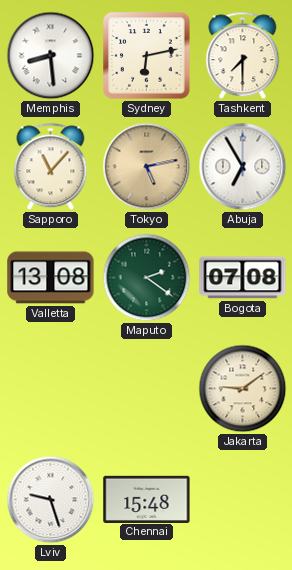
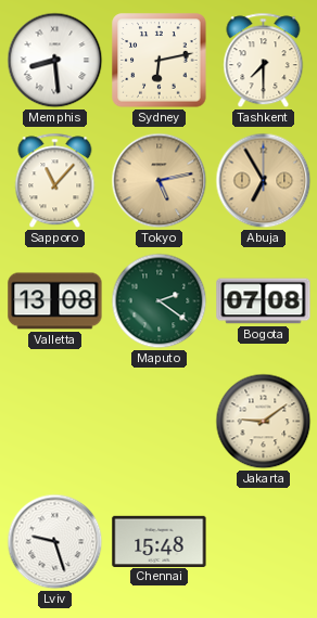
Abuja dial: white -> champagne (264, 181)
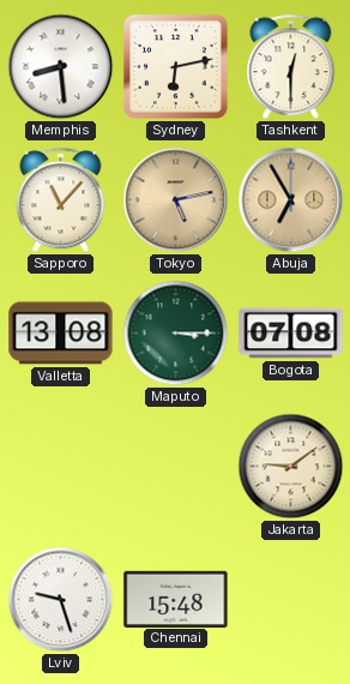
Tashkent: 7:30 -> 12:30 (291, 67)
Maputo: 2:21 -> 3:15 (176, 334)
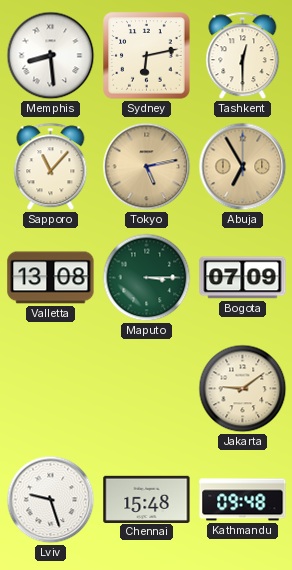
Bogota: 07:08 -> 07:09 (243, 278)
Kathmandu: none -> 09:48 (243, 500)
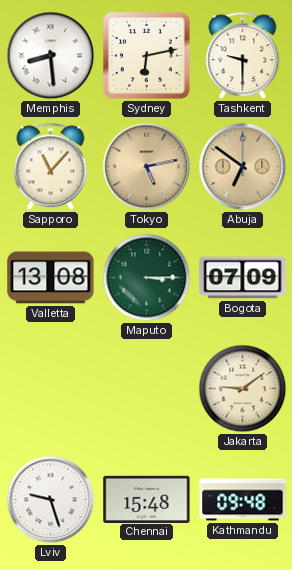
Tashkent: 12:30 -> 9:30 (243, 56)
Abuja: 6:55 -> 6:51 (243, 167)
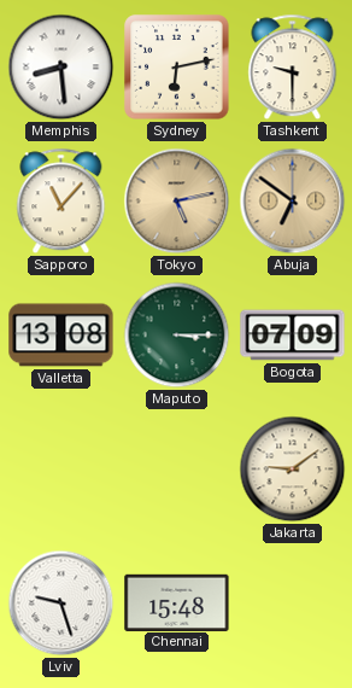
Kathmandu: 09:48 -> none (243, 500)
